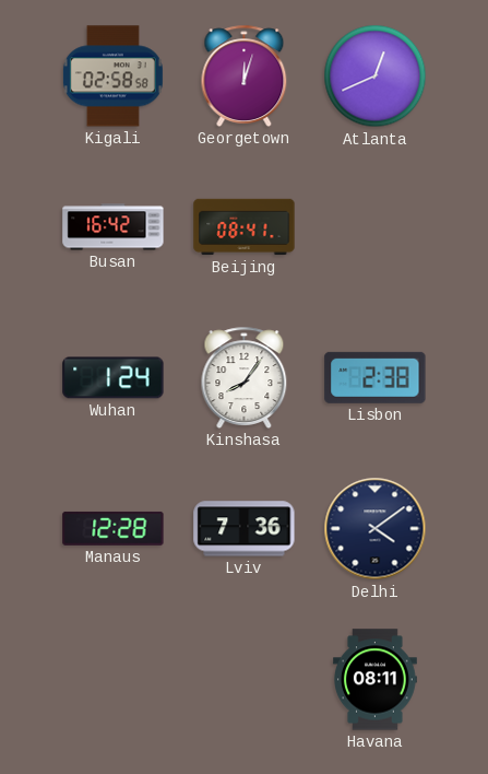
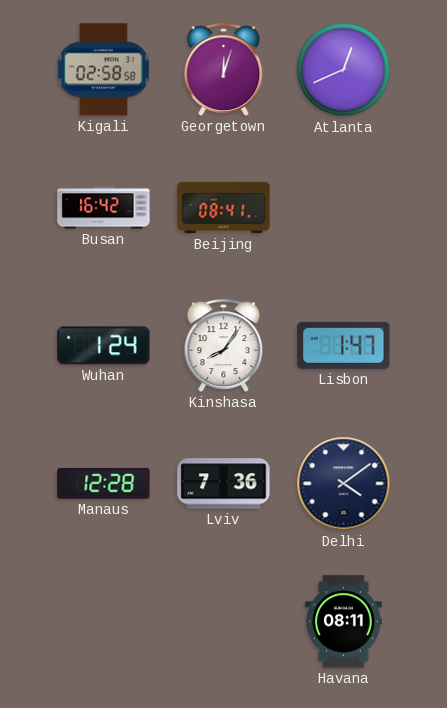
Lisbon: 2:38 -> 1:47 (344, 345)
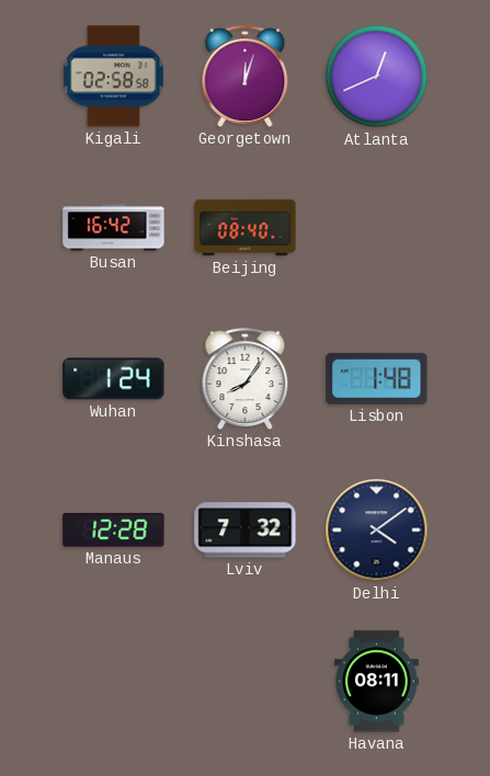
Beijing: 08:41 -> 08:40 (246, 228)
Lisbon: 1:47 -> 1:48 (377, 378)
Lviv: 7:36 -> 7:32 (246, 530)
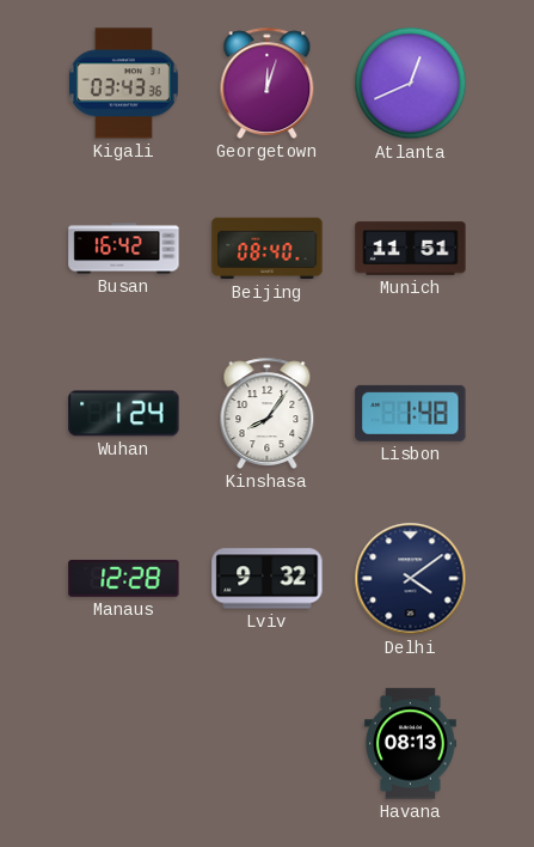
Kigali: 02:58 -> 03:43 (123, 84)
Munich: none -> 11:51 (411, 249)
Lviv: 7:32 -> 9:32 (268, 579)
Havana: 08:11 -> 08:13 (411, 744)
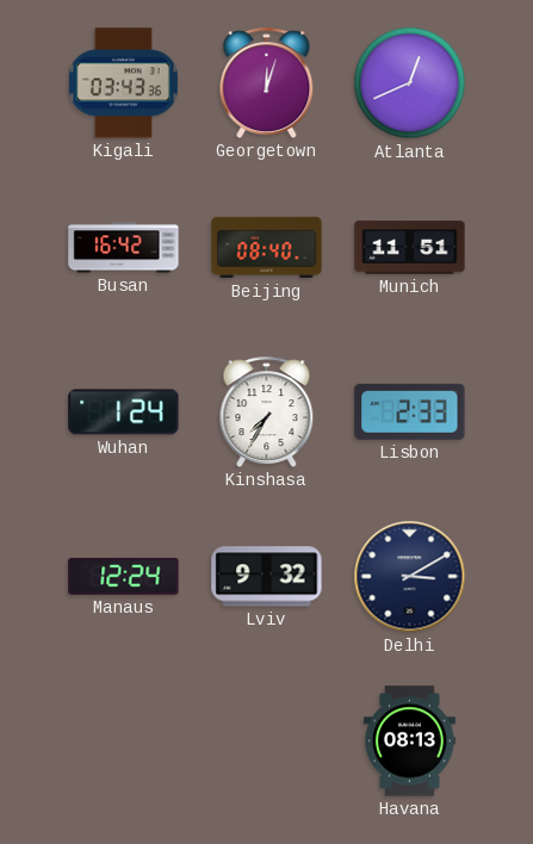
Kinshasa: 8:06 -> 7:35 (267, 411)
Lisbon: 1:48 -> 2:33 (410, 411)
Manaus: 12:28 -> 12:24 (124, 576)
Delhi: 4:09 -> 3:10 (410, 577)
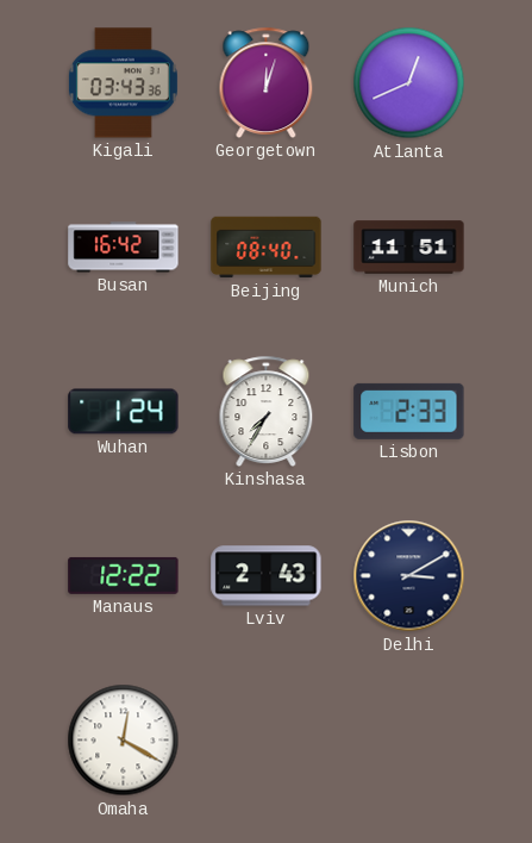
Manaus: 12:24 -> 12:22 (124, 575)
Lviv: 9:32 -> 2:43 (267, 576)
Omaha: none -> 12:20 (124, 741)
Havana: 08:13 -> none (410, 741)
